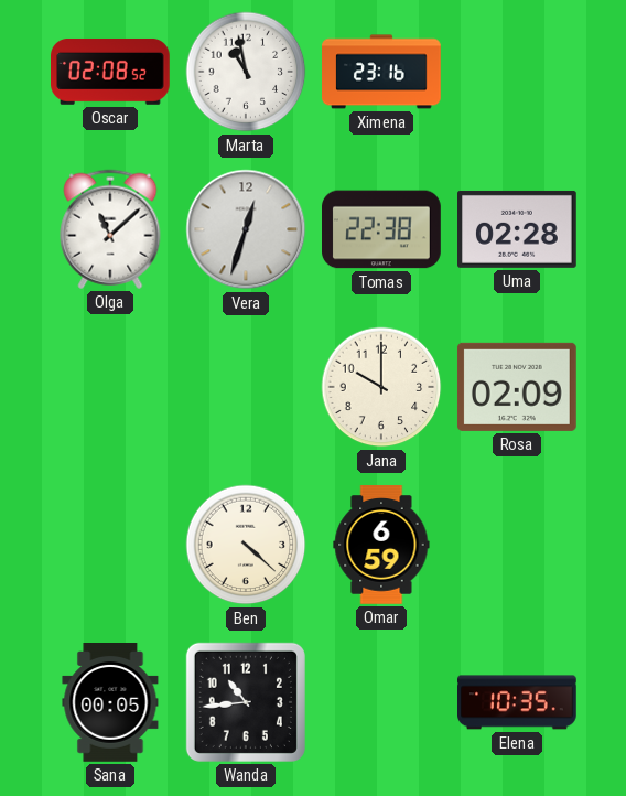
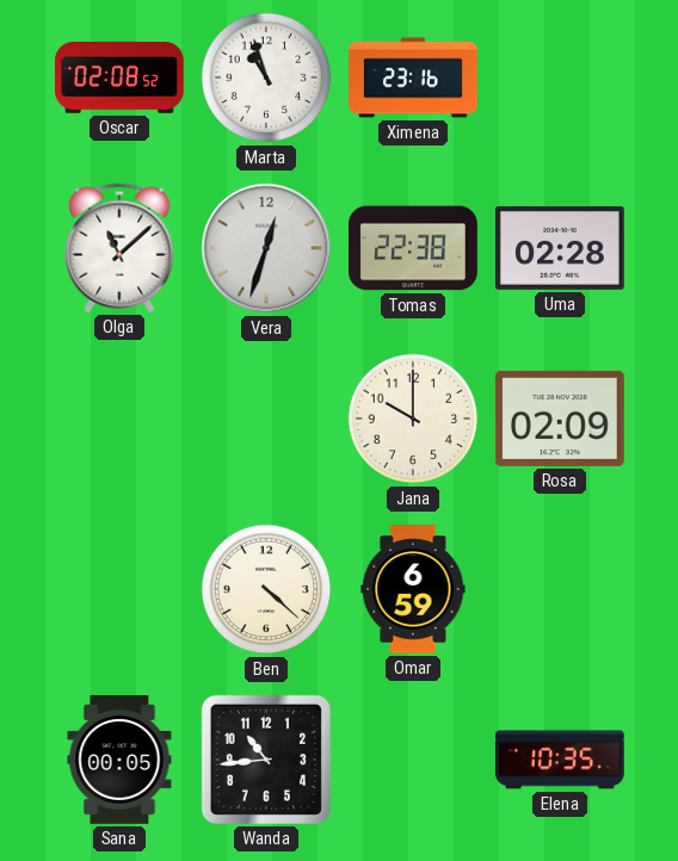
Marta: 10:58 -> 10:57 (266, 78)
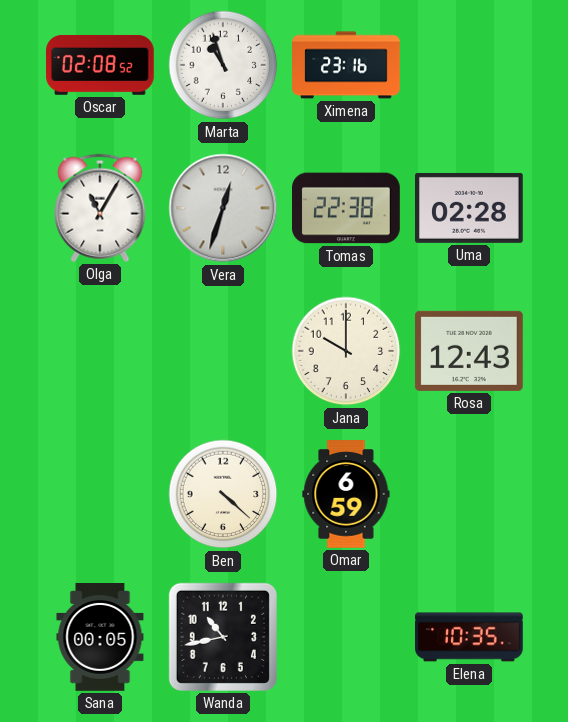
Olga: 11:08 -> 11:05 (100, 208)
Rosa: 02:09 -> 12:43 (469, 351)
Wanda: 10:44 -> 10:43 (223, 637)
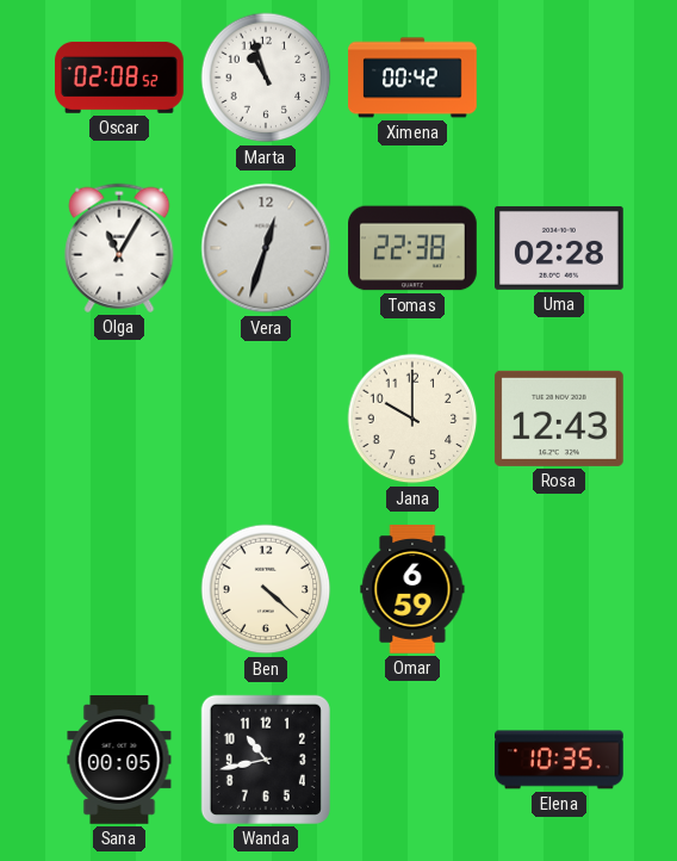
Ximena: 23:16 -> 00:42 (414, 78)
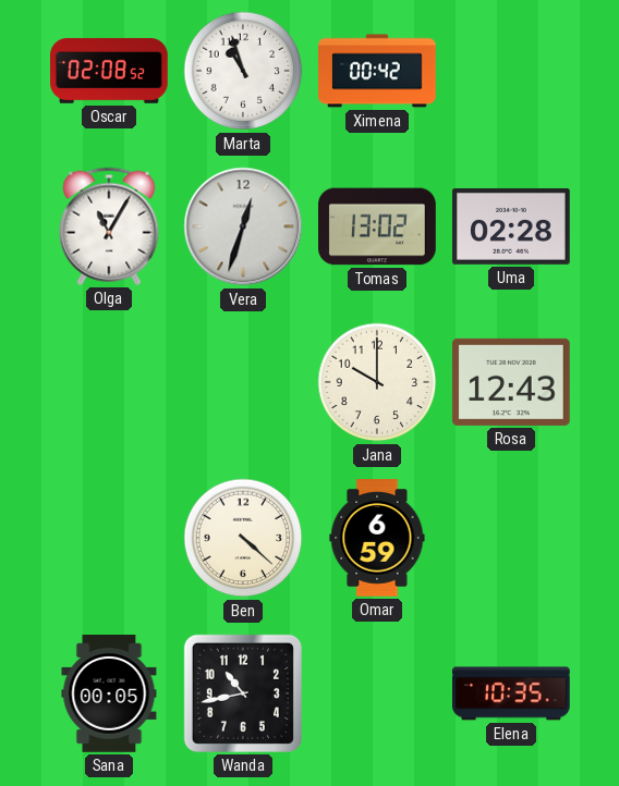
Tomas: 22:38 -> 13:02 (378, 226)
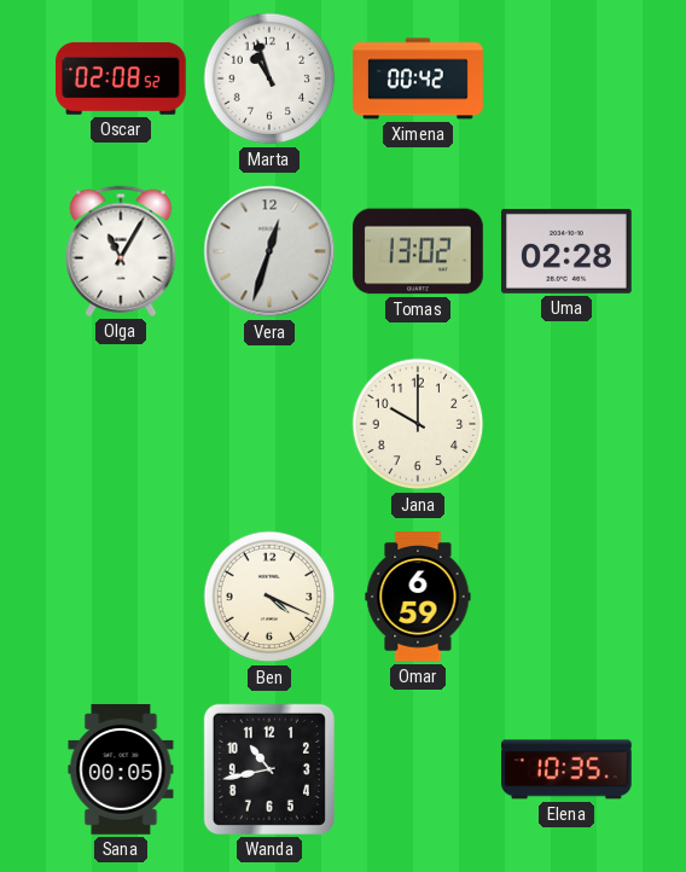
Rosa: 12:43 -> none (511, 382)
Ben: 4:22 -> 4:19 (269, 597)
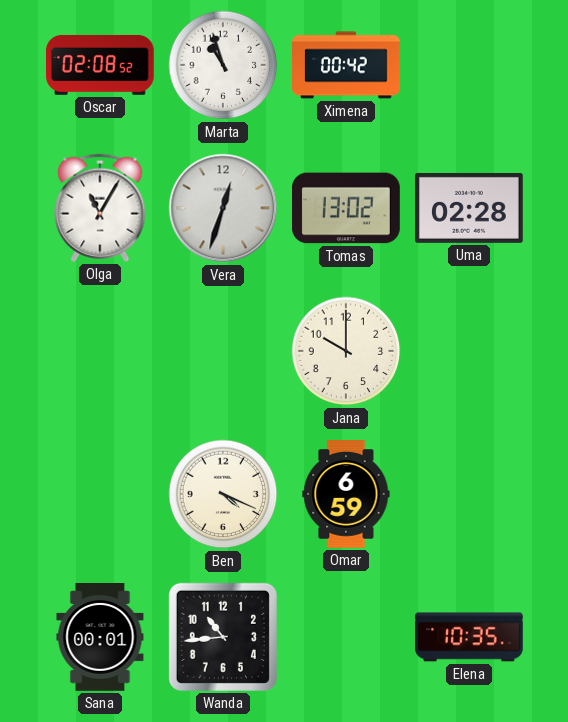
Sana: 00:05 -> 00:01 (100, 638)
Wanda: 10:43 -> 10:44 (223, 637)
